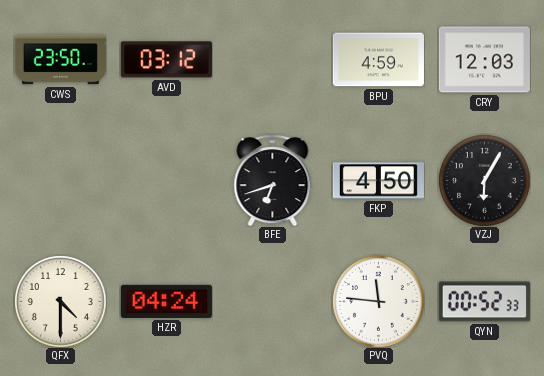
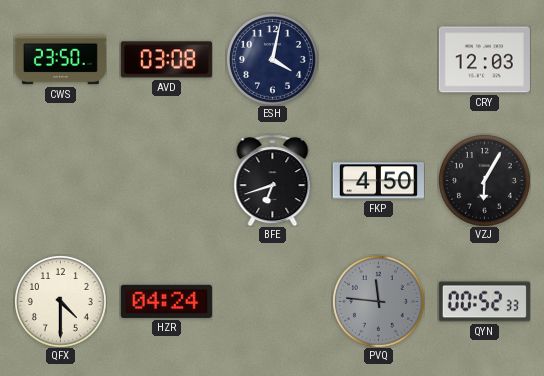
AVD: 03:12 -> 03:08 (166, 60)
ESH: none -> 4:02 (273, 60)
BPU: 4:59 -> none (378, 60)
PVQ dial: white -> grey (379, 302)
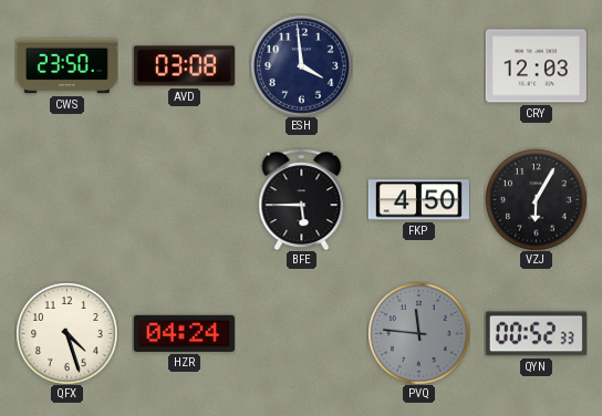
ESH: 4:02 -> 3:59 (302, 66)
BFE: 6:42 -> 5:45 (302, 199)
QFX: 4:30 -> 4:27 (68, 334)
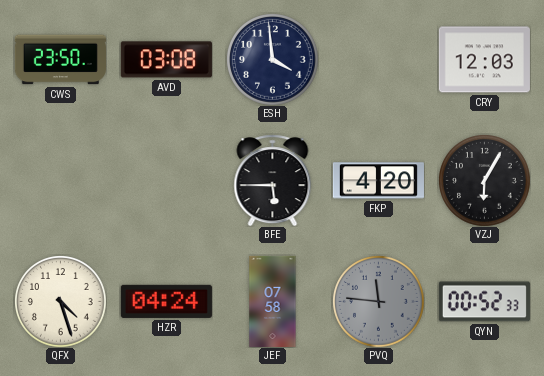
FKP: 4:50 -> 4:20 (378, 181)
JEF: none -> 07:58 (273, 301)
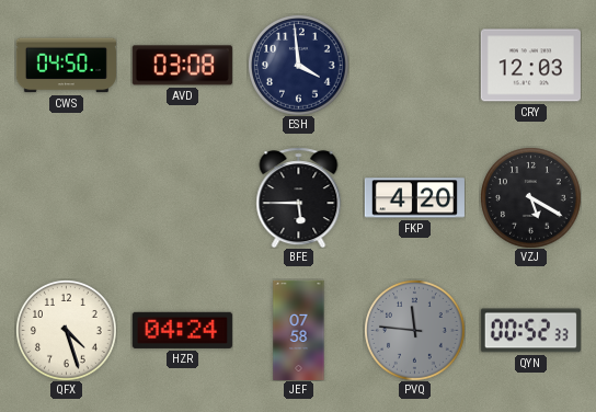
CWS: 23:50 -> 04:50 (66, 66)
VZJ: 6:05 -> 5:20 (531, 198)
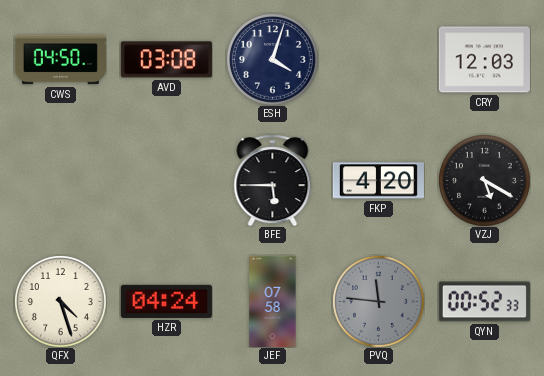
ESH: 3:59 -> 4:03 (273, 60)
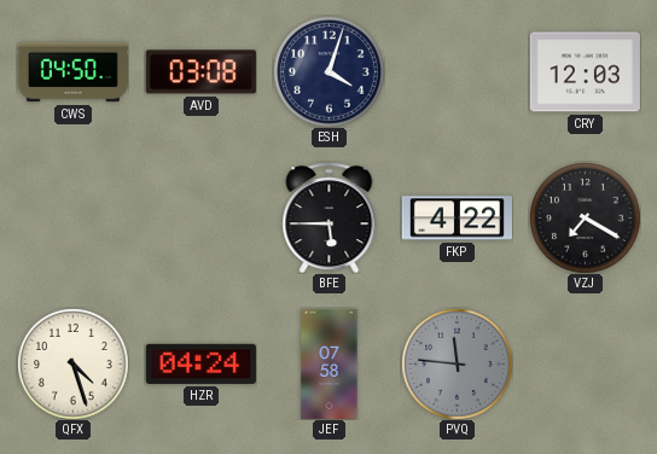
FKP: 4:20 -> 4:22 (457, 219)
VZJ: 5:20 -> 7:20 (586, 219)
QYN: 00:52 -> none (484, 302)
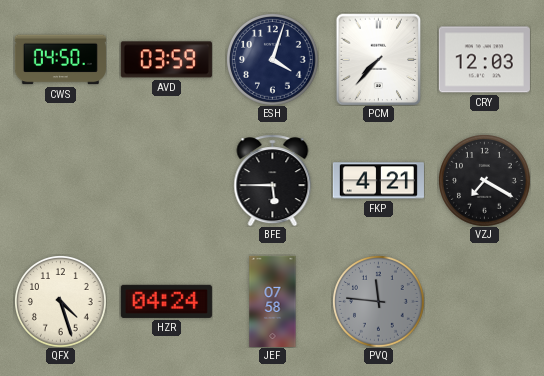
AVD: 03:08 -> 03:59 (166, 60)
PCM: none -> 7:37 (379, 59)
FKP: 4:22 -> 4:21 (378, 181)
